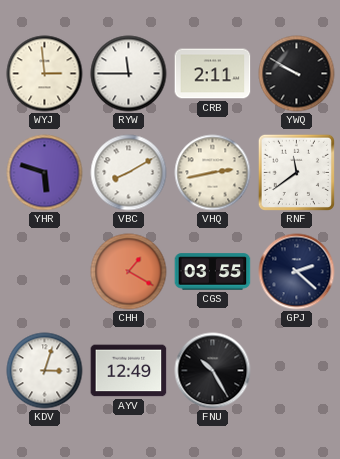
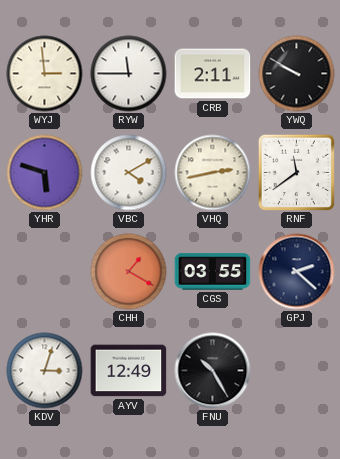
VBC: 8:10 -> 4:10 (129, 173)
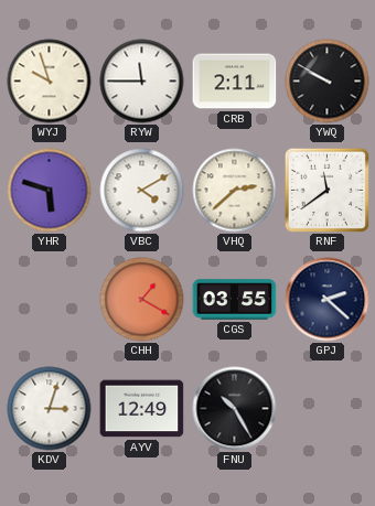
WYJ: 2:59 -> 9:57 (50, 82)
VHQ: 2:43 -> 2:38 (235, 191)
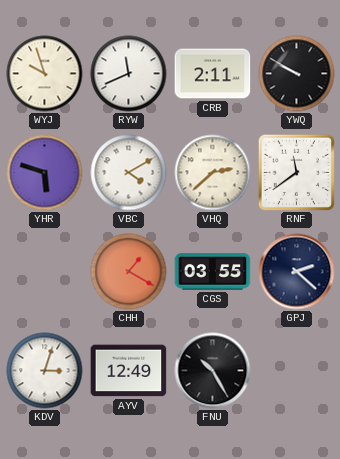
RYW: 11:45 -> 11:41 (129, 74)
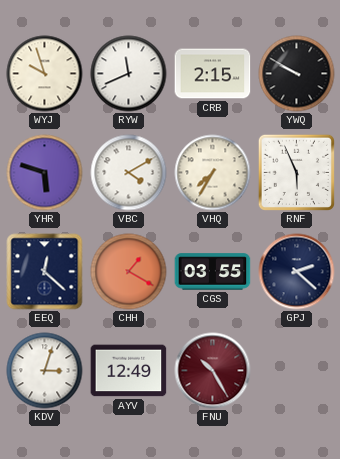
CRB: 2:11 -> 2:15 (213, 74)
VHQ: 2:38 -> 7:35 (213, 173)
RNF: 11:39 -> 5:56 (296, 172)
EEQ: none -> 12:22 (45, 272)
FNU dial: black -> burgundy (213, 371)
